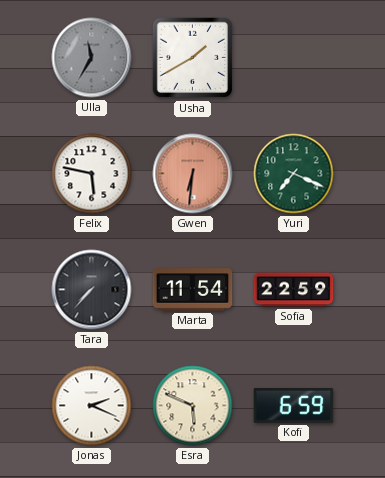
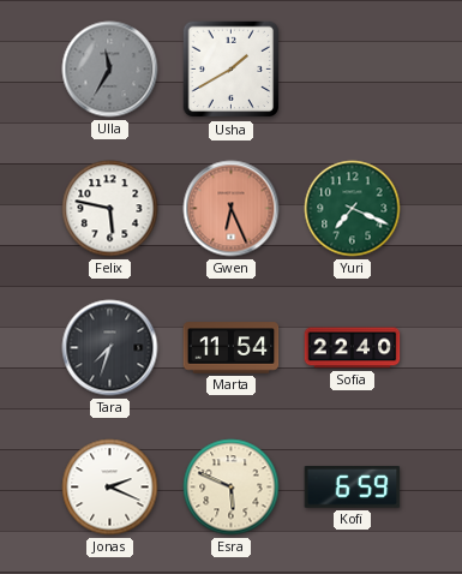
Gwen: 6:31 -> 6:26 (232, 209)
Tara: 7:37 -> 7:33 (110, 348)
Sofia: 22:59 -> 22:40 (353, 348)
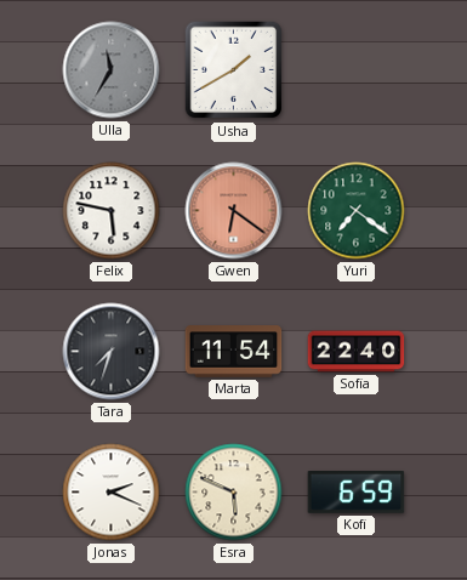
Gwen: 6:26 -> 6:21 (234, 211)
Yuri: 7:19 -> 7:21 (357, 211)
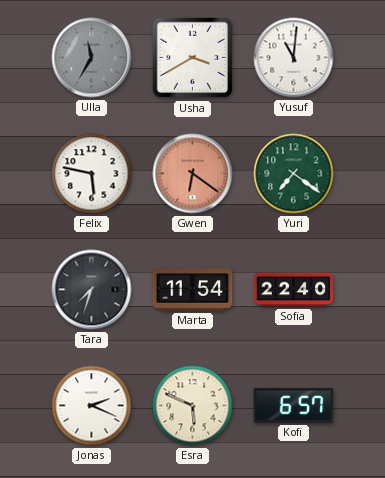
Usha: 1:40 -> 3:40 (193, 58)
Yusuf: none -> 11:01 (294, 58)
Kofi: 6:59 -> 6:57 (294, 406)
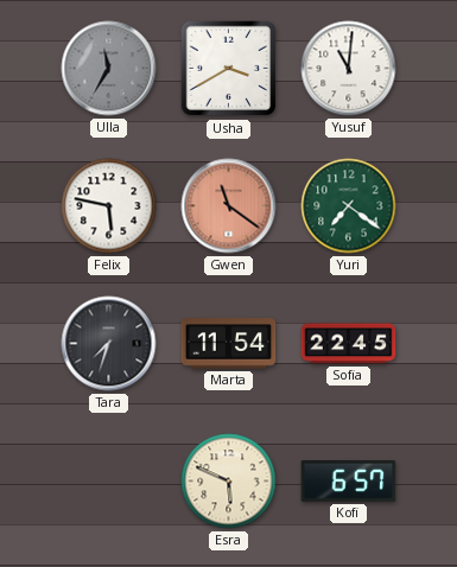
Gwen: 6:21 -> 11:21 (229, 206)
Sofia: 22:40 -> 22:45 (349, 344)
Jonas: 2:19 -> none (92, 406)
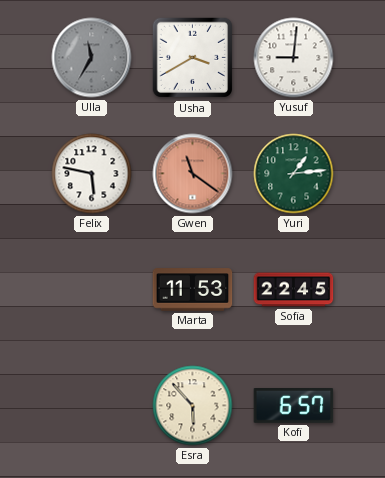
Yusuf: 11:01 -> 9:01 (294, 58)
Yuri: 7:21 -> 1:14 (294, 174)
Tara: 7:33 -> none (109, 344)
Marta: 11:54 -> 11:53 (193, 290)
Esra: 5:49 -> 5:53 (193, 406)
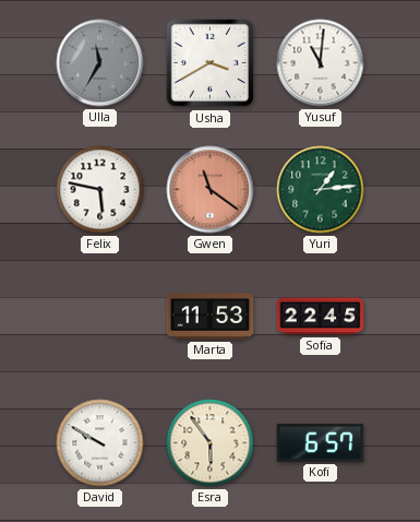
Yusuf: 9:01 -> 11:01 (321, 63)
David: none -> 9:50 (100, 443)
Esra: 5:53 -> 5:54 (211, 443)
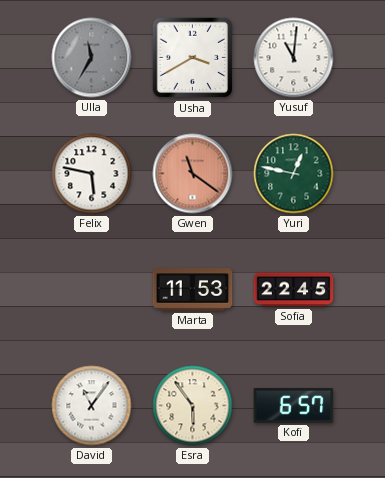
Yuri: 1:14 -> 12:47 (294, 174)
David: 9:50 -> 11:06 (92, 406)
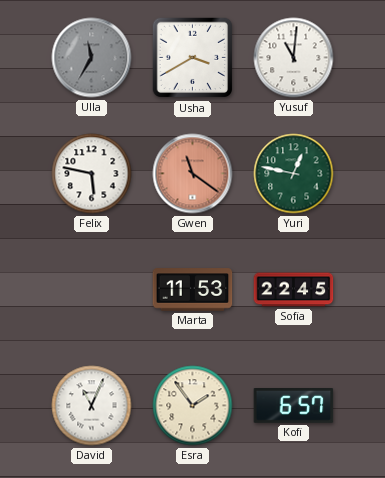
David: 11:06 -> 11:04 (92, 406)
Esra: 5:54 -> 1:54 (193, 406)
